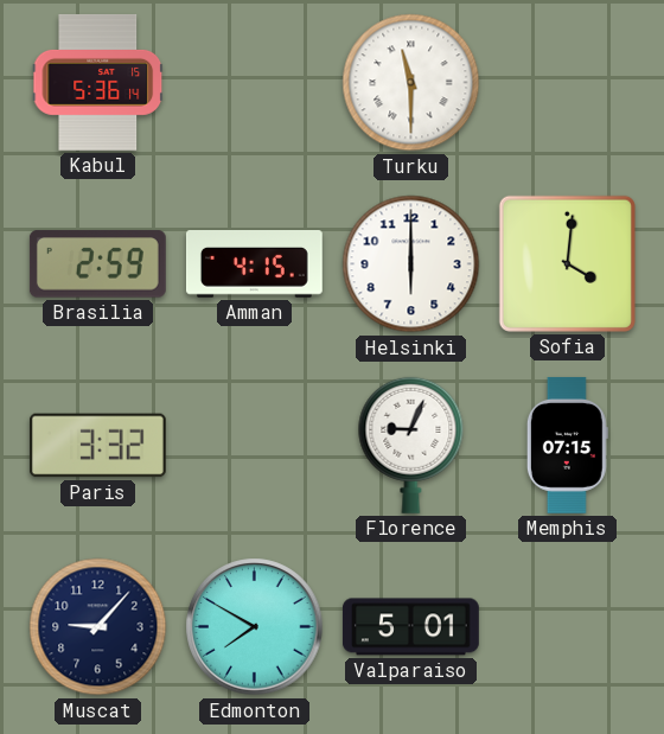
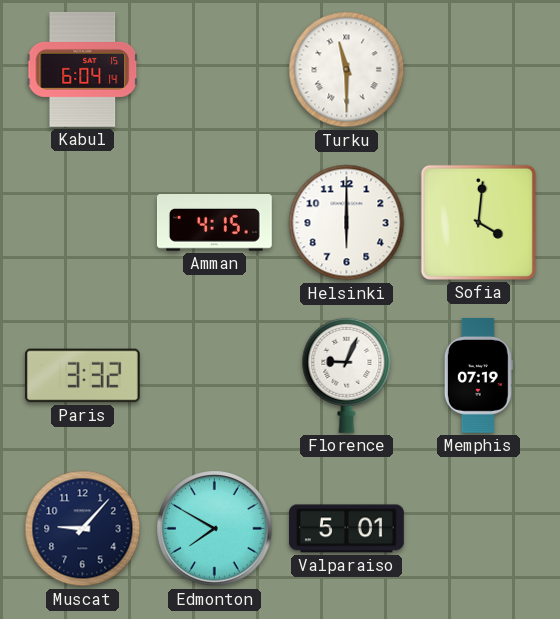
Kabul: 5:36 -> 6:04 (83, 69)
Brasilia: 2:59 -> none (97, 264)
Memphis: 07:15 -> 07:19 (478, 375)
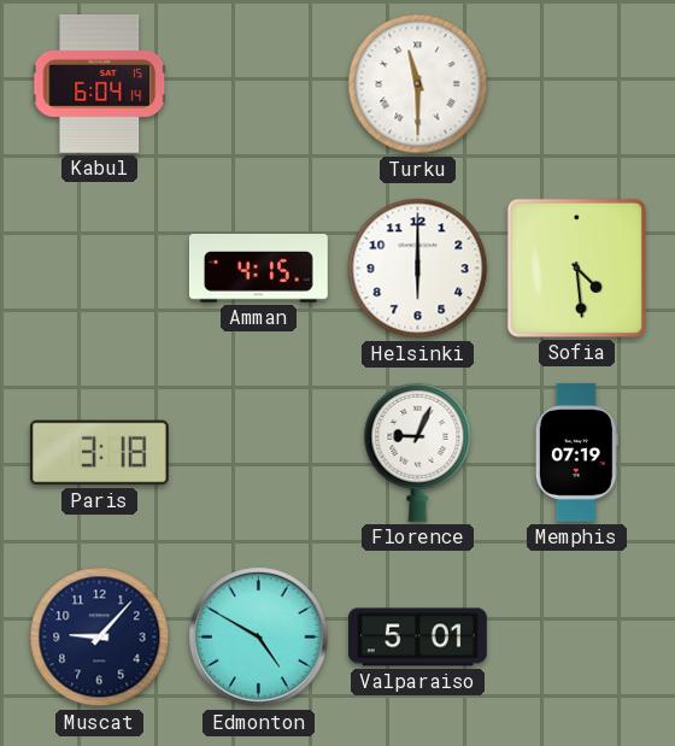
Sofia: 4:01 -> 4:29 (576, 268)
Paris: 3:32 -> 3:18 (99, 453)
Edmonton: 7:50 -> 4:50 (259, 638)
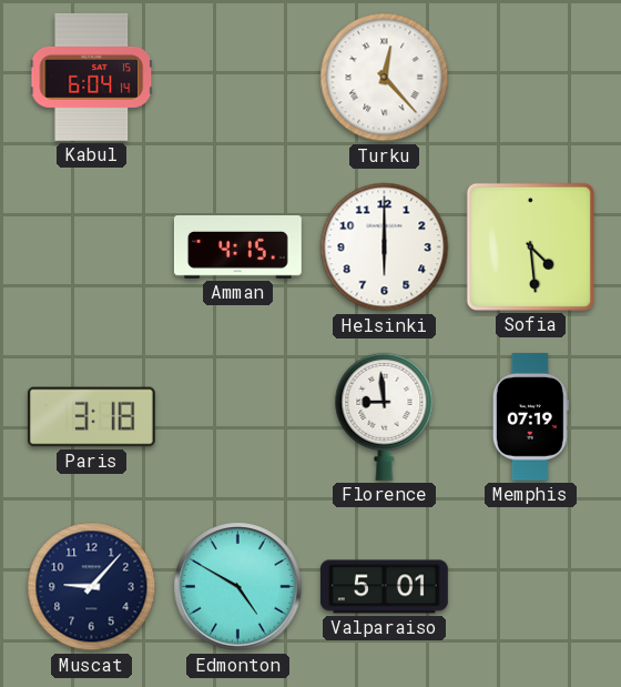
Turku: 11:30 -> 12:23 (385, 78)
Florence: 9:04 -> 8:59 (385, 416)
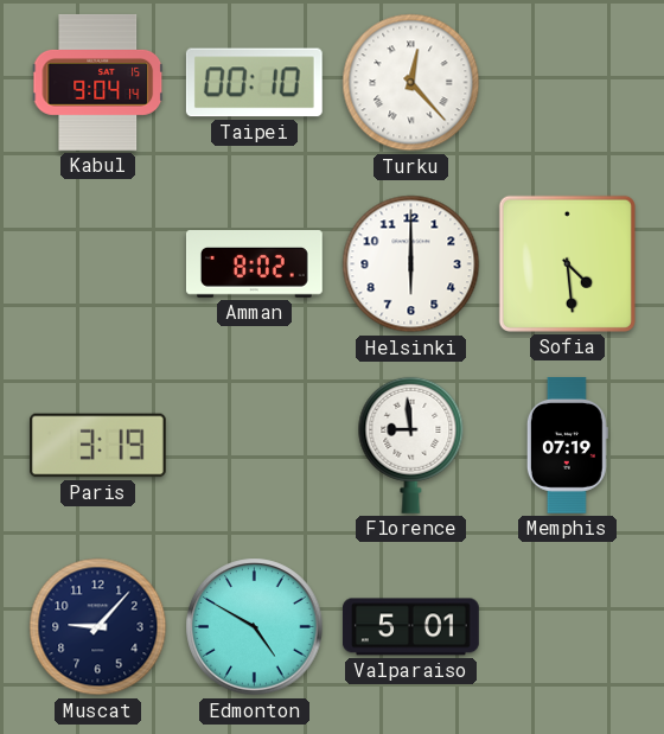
Kabul: 6:04 -> 9:04 (98, 82)
Taipei: none -> 00:10 (254, 83)
Amman: 4:15 -> 8:02 (254, 264)
Paris: 3:18 -> 3:19 (97, 446)
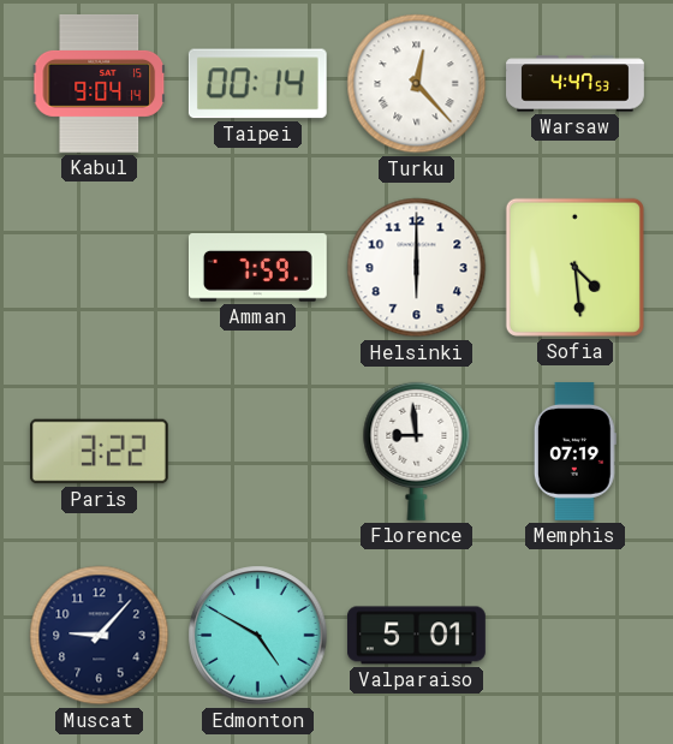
Taipei: 00:10 -> 00:14 (257, 84)
Warsaw: none -> 4:47 (576, 84)
Amman: 8:02 -> 7:59 (257, 268)
Paris: 3:19 -> 3:22 (99, 452)
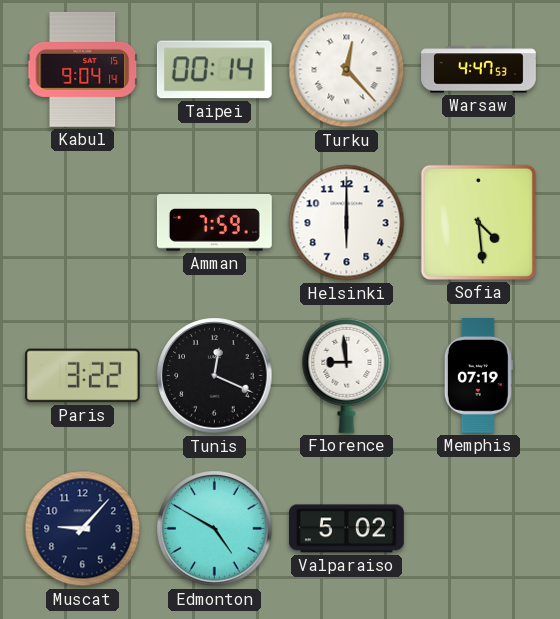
Tunis: none -> 12:19 (215, 376)
Valparaiso: 5:01 -> 5:02 (347, 529)
